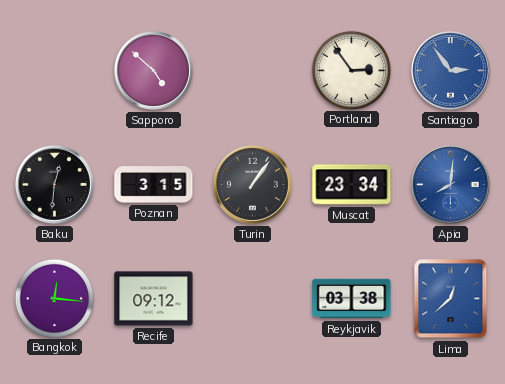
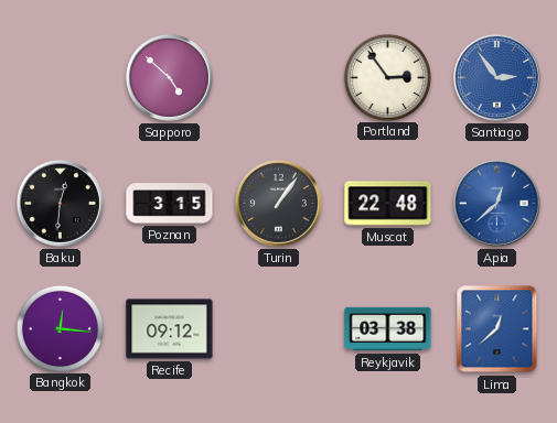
Muscat: 23:34 -> 22:48 (388, 204)
Apia: 8:01 -> 12:38 (496, 203)
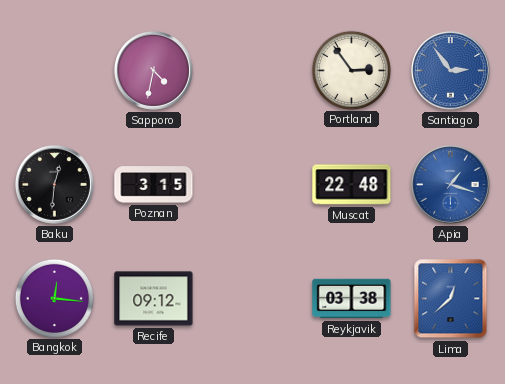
Sapporo: 4:52 -> 4:32 (153, 70)
Turin: 1:06 -> none (278, 203)
Apia: 12:38 -> 1:18 (450, 184)
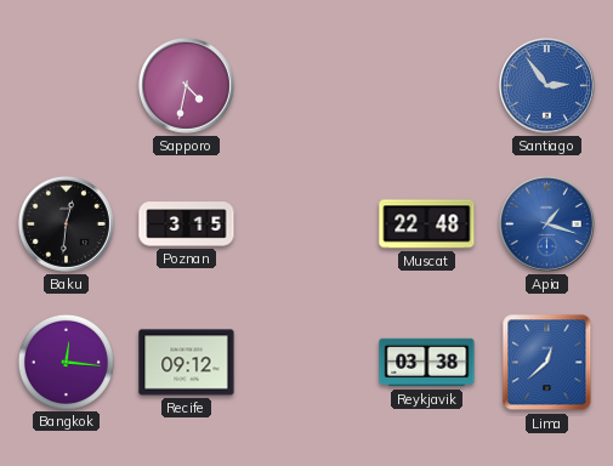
Portland: 2:54 -> none (351, 70)
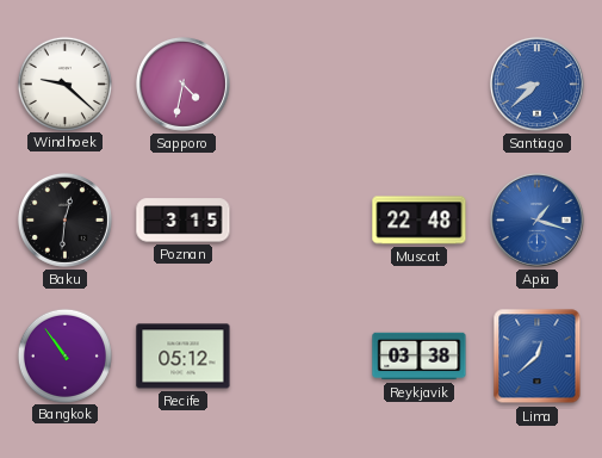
Windhoek: none -> 9:22 (64, 83)
Santiago: 2:54 -> 8:38 (536, 83)
Bangkok: 12:16 -> 10:54 (64, 355)
Recife: 09:12 -> 05:12 (184, 357)
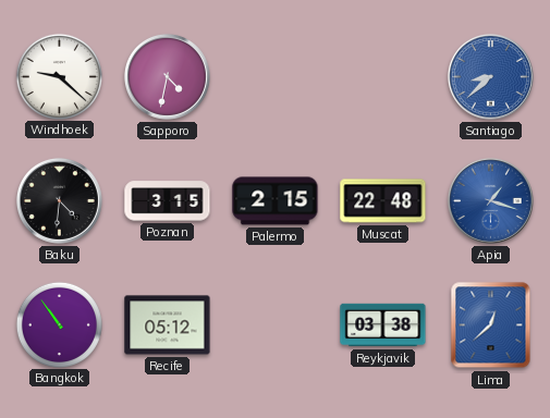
Baku: 12:31 -> 4:31 (59, 200)
Palermo: none -> 2:15 (276, 201)
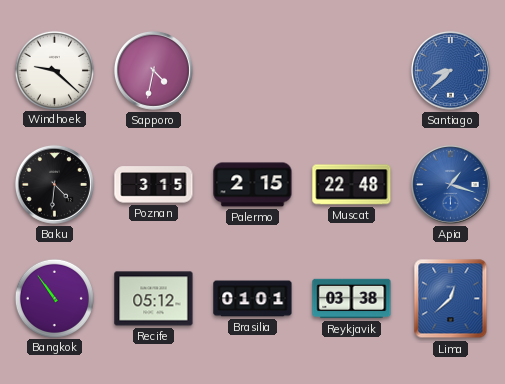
Brasilia: none -> 01:01 (253, 299)
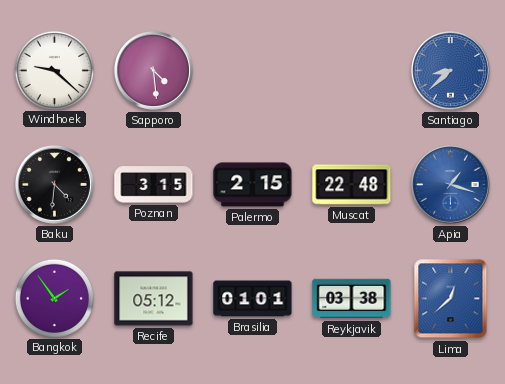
Sapporo: 4:32 -> 4:29 (153, 70)
Bangkok: 10:54 -> 1:54 (54, 298)
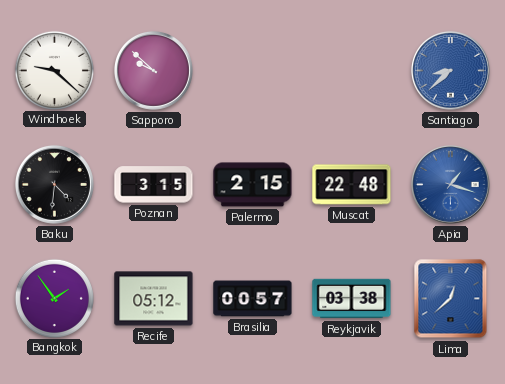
Sapporo: 4:29 -> 9:52 (153, 70)
Brasilia: 01:01 -> 00:57 (253, 299)
